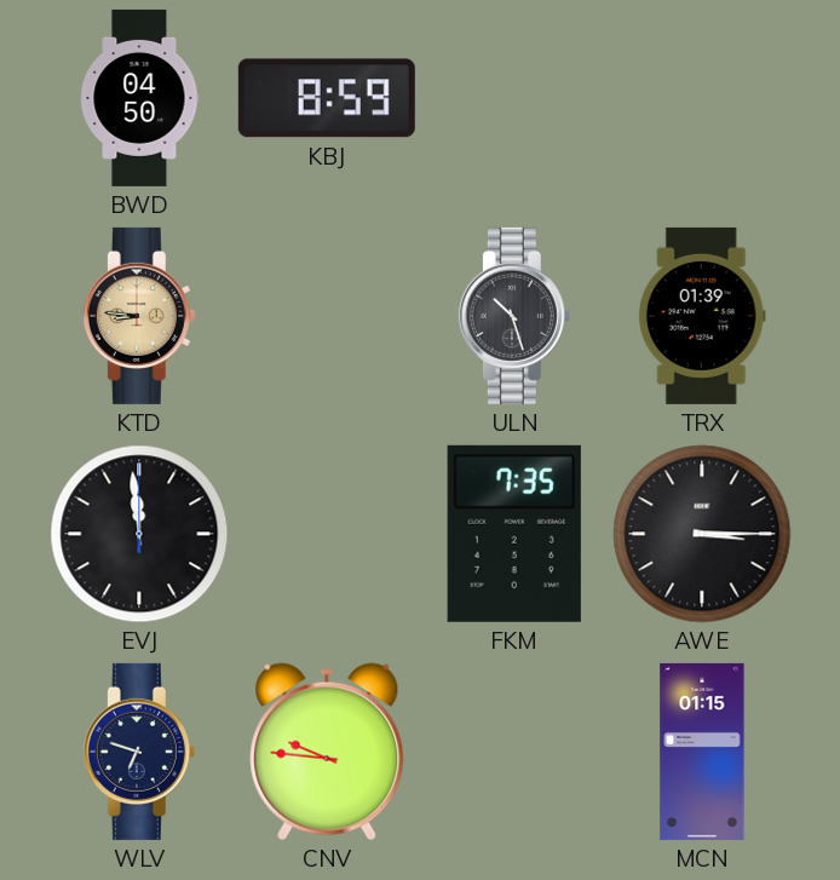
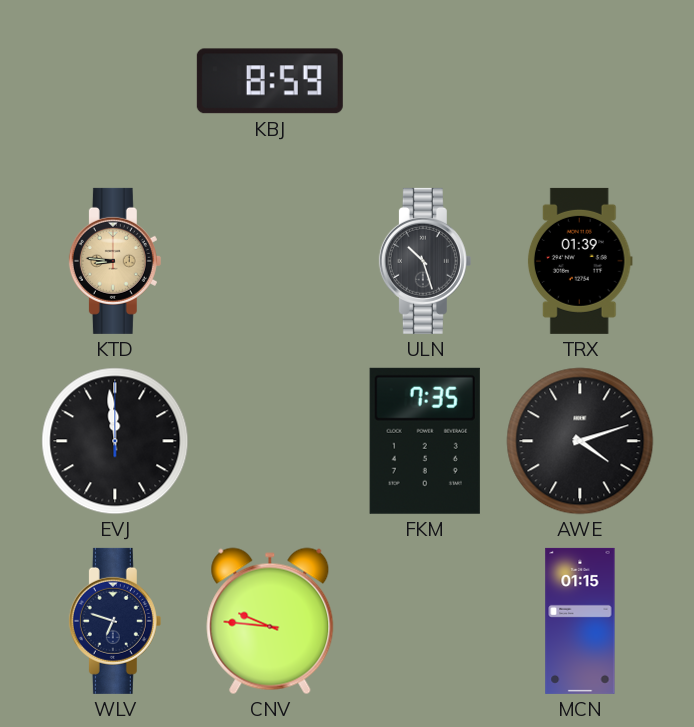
BWD: 04:50 -> none (139, 98)
AWE: 3:15 -> 4:12 (580, 441)
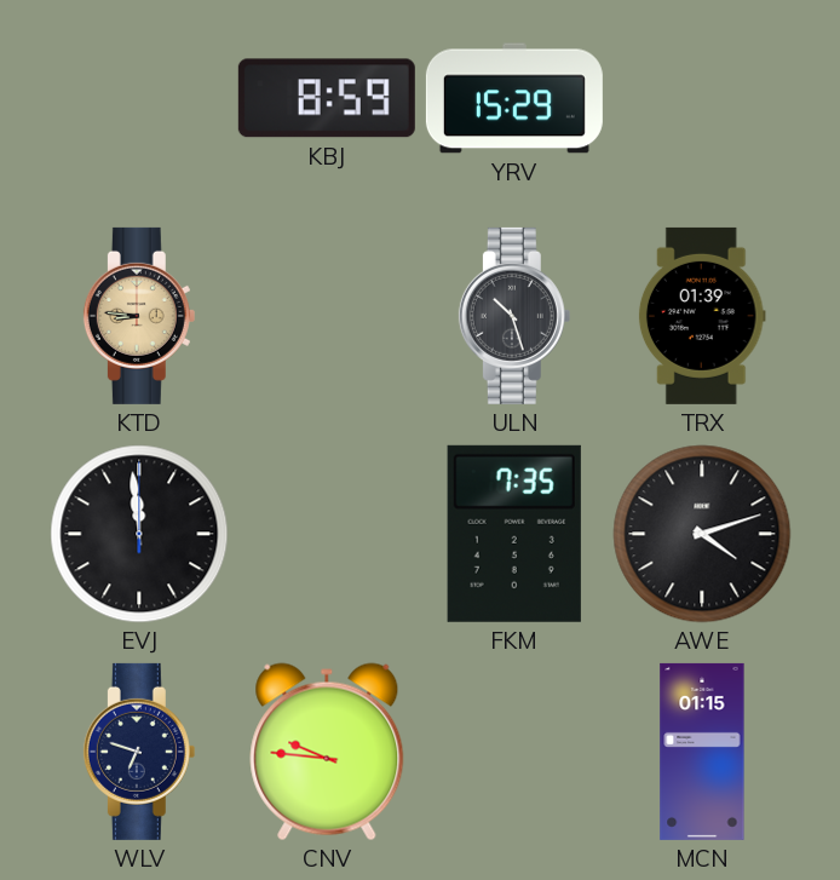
YRV: none -> 15:29 (514, 98)
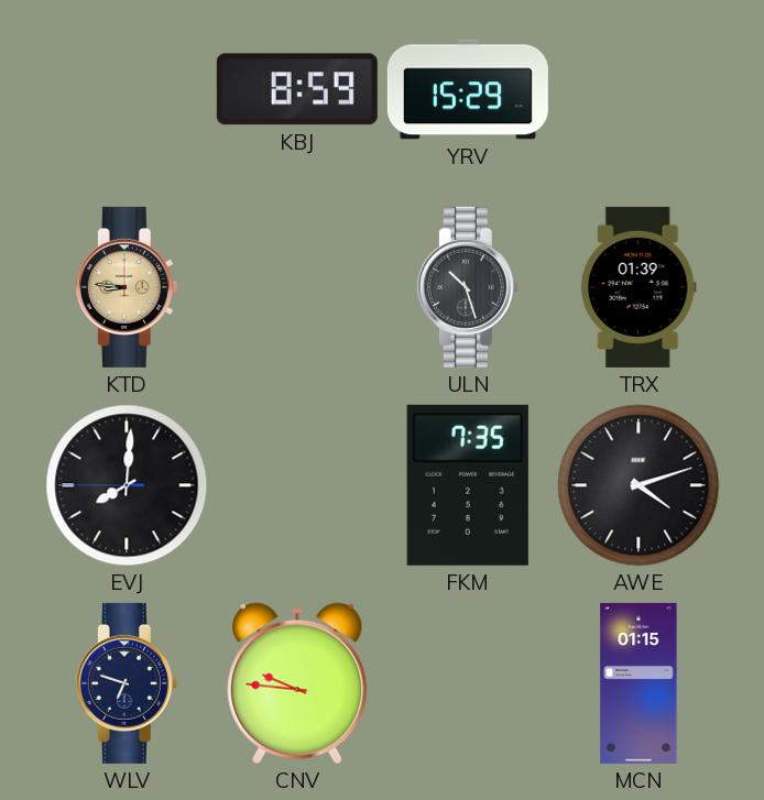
EVJ: 11:59 -> 8:00 (127, 485)
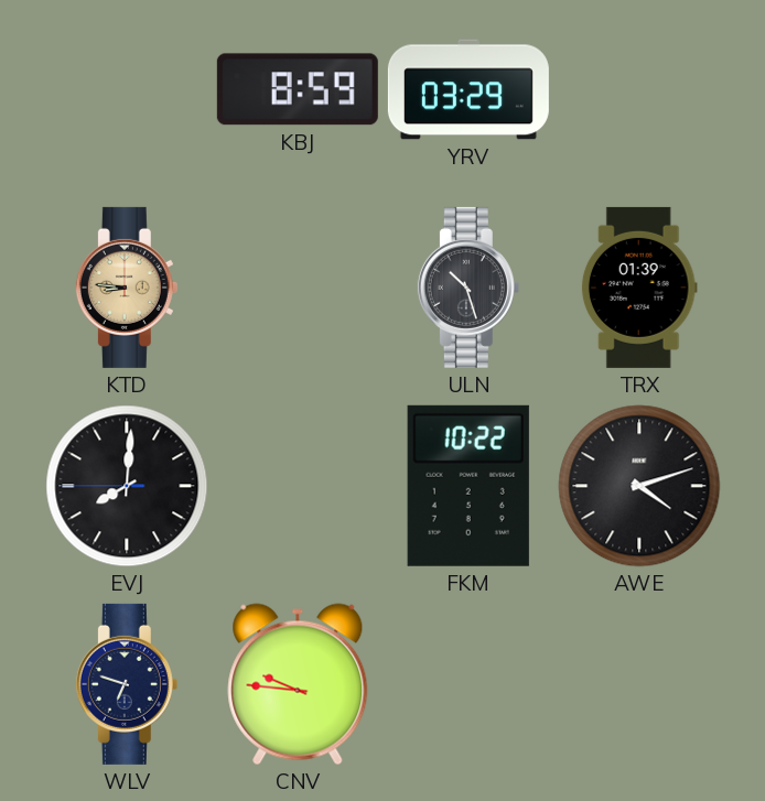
YRV: 15:29 -> 03:29 (468, 89)
FKM: 7:35 -> 10:22 (468, 486)
MCN: 01:15 -> none (639, 683)
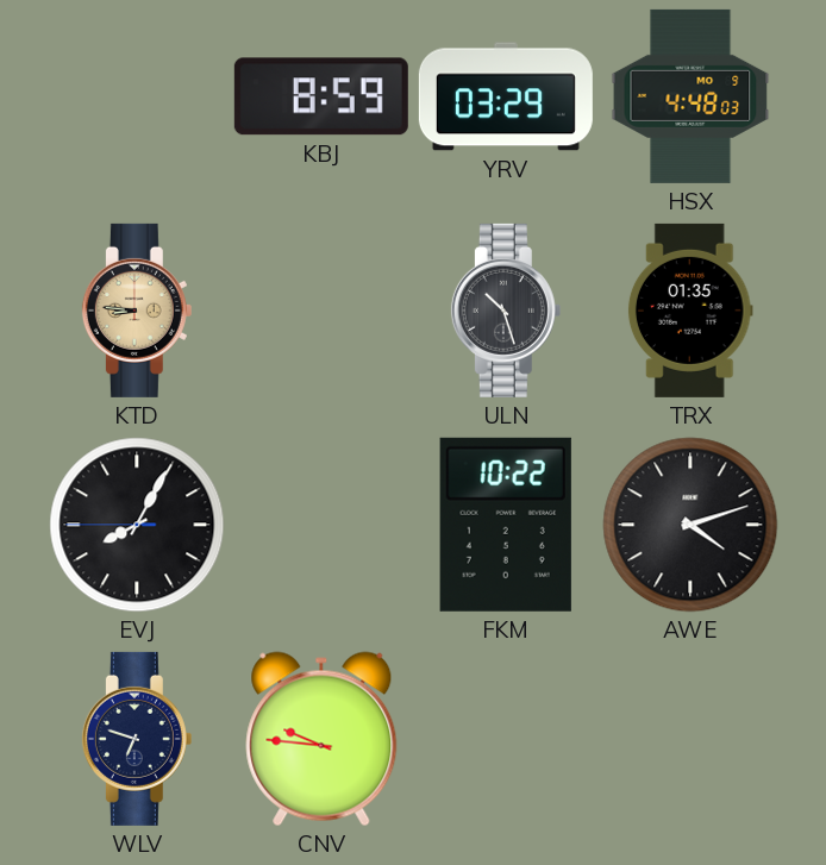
HSX: none -> 4:48 (690, 96)
TRX: 01:39 -> 01:35 (690, 311)
EVJ: 8:00 -> 8:04 (137, 525)
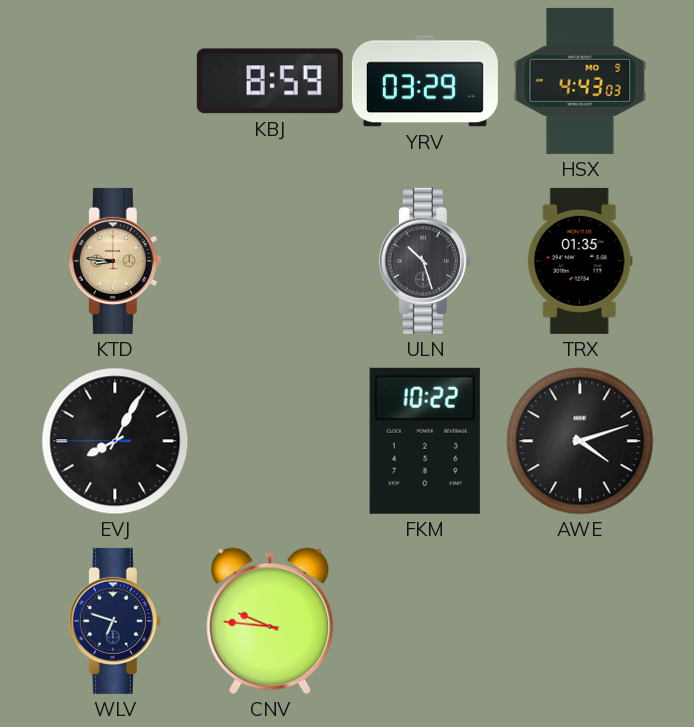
HSX: 4:48 -> 4:43 (580, 81)
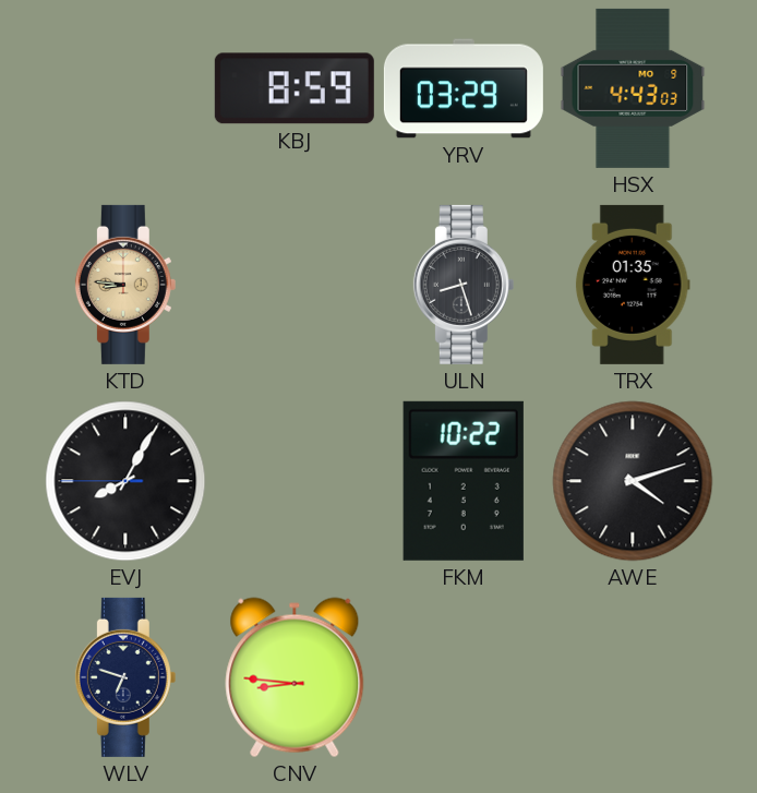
ULN: 10:27 -> 8:27 (464, 285)
CNV: 9:46 -> 8:46 (295, 677)
